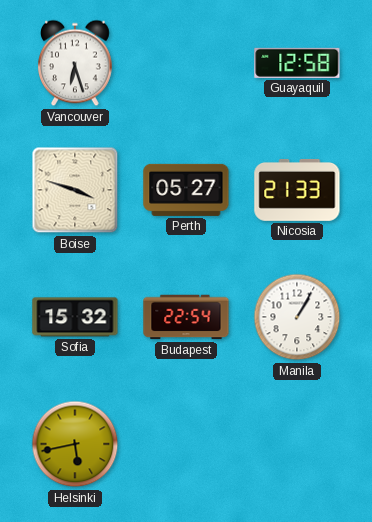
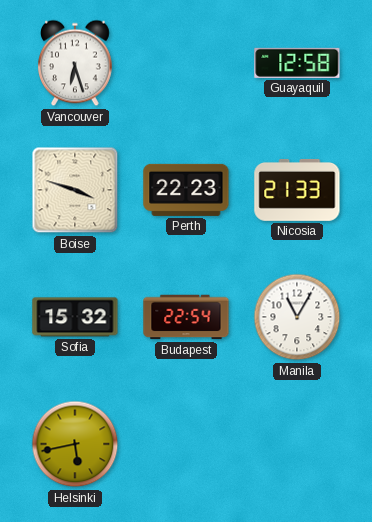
Perth: 05:27 -> 22:23 (186, 190)
Manila: 1:05 -> 11:05 (297, 317)
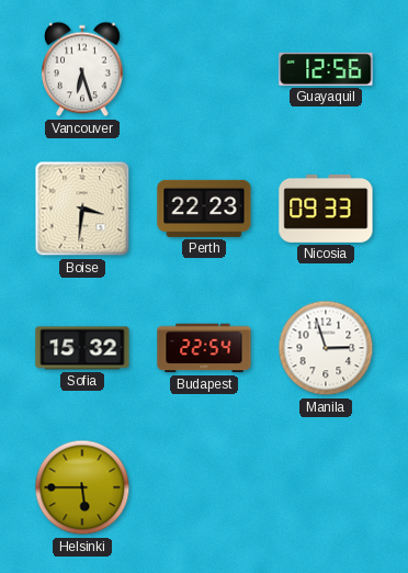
Guayaquil: 12:58 -> 12:56 (326, 69)
Boise: 3:48 -> 3:31 (82, 209)
Nicosia: 21:33 -> 09:33 (326, 209)
Manila: 11:05 -> 2:57 (326, 348)
Helsinki: 5:43 -> 5:45 (82, 487)
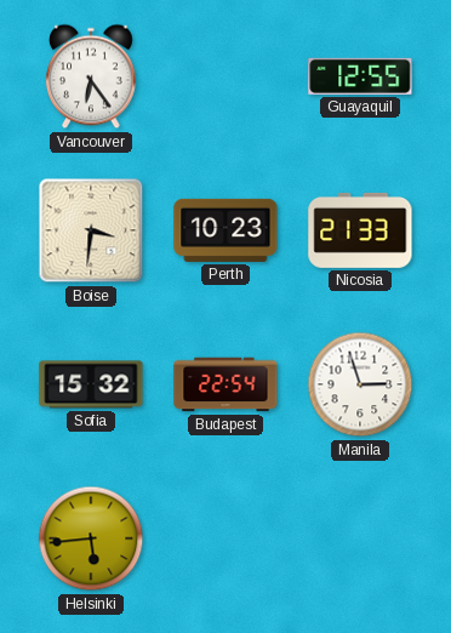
Vancouver: 6:27 -> 6:24 (92, 76)
Guayaquil: 12:56 -> 12:55 (360, 76)
Perth: 22:23 -> 10:23 (225, 230)
Nicosia: 09:33 -> 21:33 (360, 230)
Helsinki: 5:45 -> 5:44 (91, 538)
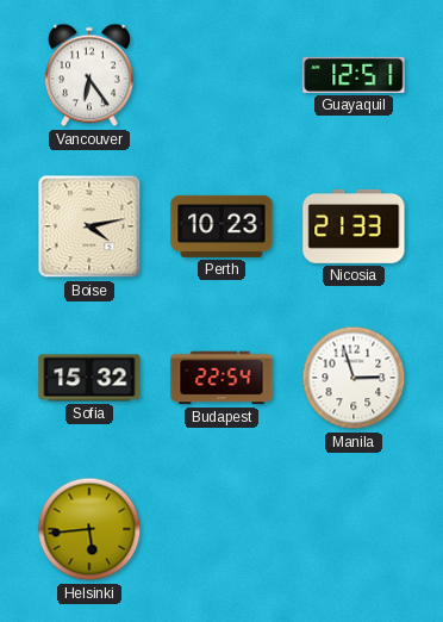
Guayaquil: 12:55 -> 12:51 (354, 75)
Boise: 3:31 -> 4:13 (89, 226)
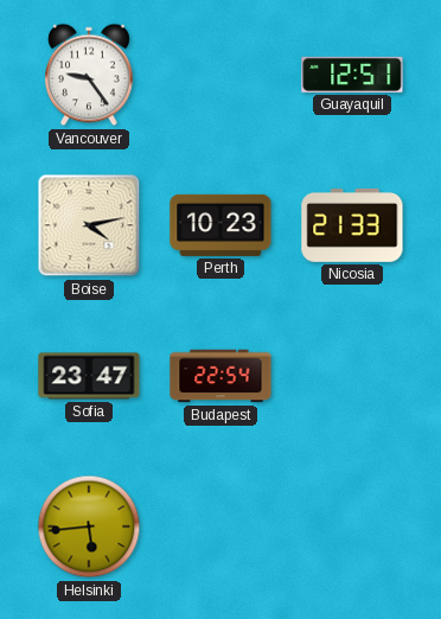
Vancouver: 6:24 -> 9:24 (90, 75)
Sofia: 15:32 -> 23:47 (89, 376)
Manila: 2:57 -> none (354, 378)
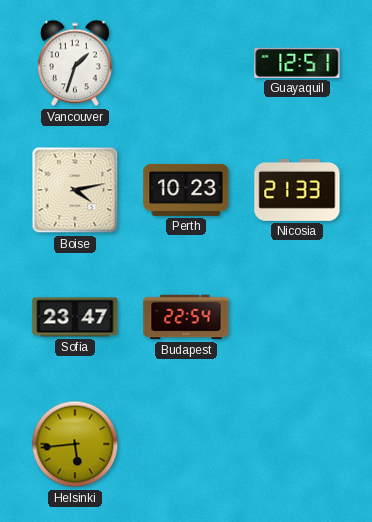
Vancouver: 9:24 -> 1:33 (76, 63)
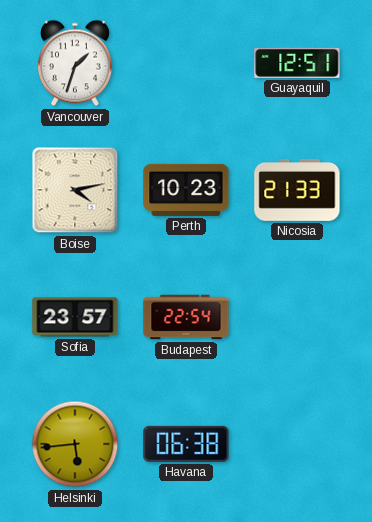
Sofia: 23:47 -> 23:57 (75, 317)
Havana: none -> 06:38 (186, 444)
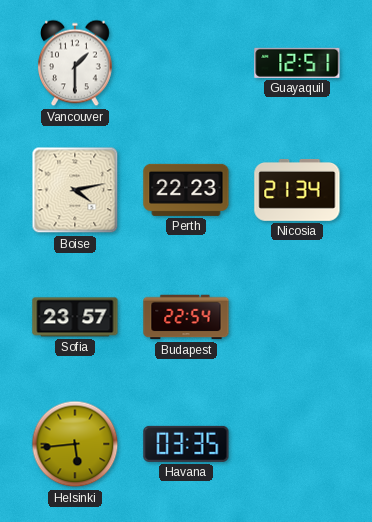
Vancouver: 1:33 -> 1:30 (76, 63)
Perth: 10:23 -> 22:23 (186, 190)
Nicosia: 21:33 -> 21:34 (297, 190)
Havana: 06:38 -> 03:35 (186, 444)
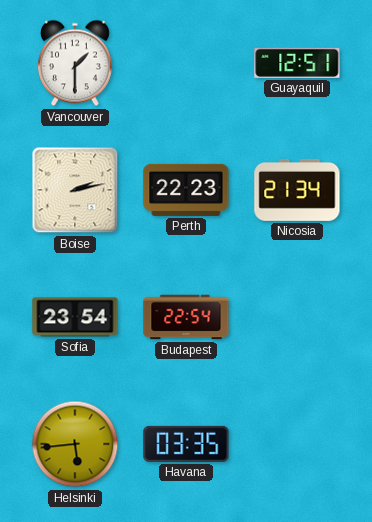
Boise: 4:13 -> 2:13 (75, 190)
Sofia: 23:57 -> 23:54 (75, 317)
